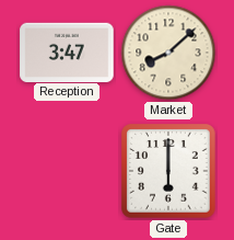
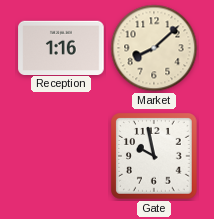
Reception: 3:47 -> 1:16 (61, 47)
Gate: 6:00 -> 9:58 (154, 156)
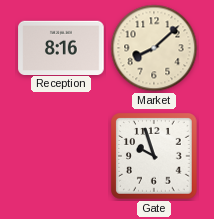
Reception: 1:16 -> 8:16 (61, 47)
Gate: 9:58 -> 9:57 (154, 156)
